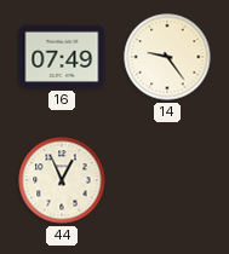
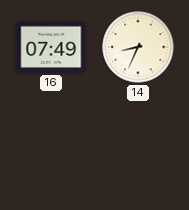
14: 9:24 -> 8:34 (138, 47)
44: 12:56 -> none (62, 180)
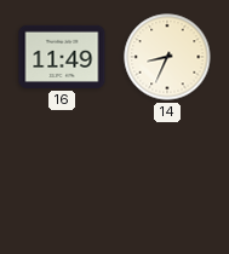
16: 07:49 -> 11:49 (62, 57)
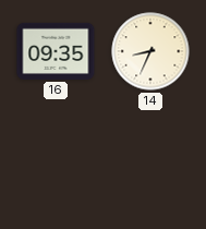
16: 11:49 -> 09:35 (56, 51)
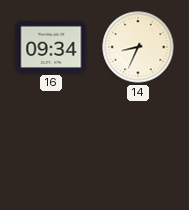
16: 09:35 -> 09:34 (51, 47)
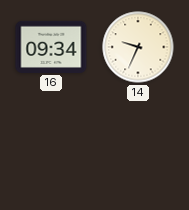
14: 8:34 -> 9:34 (138, 47)
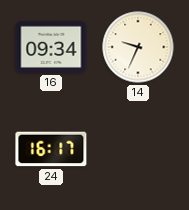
24: none -> 16:17 (51, 149)
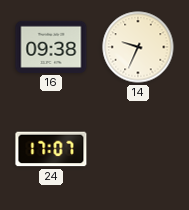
16: 09:34 -> 09:38 (51, 47)
24: 16:17 -> 17:07 (51, 149)
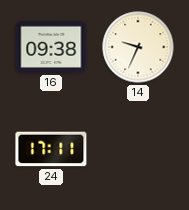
24: 17:07 -> 17:11 (51, 149)
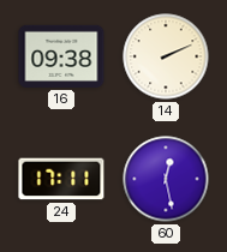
14: 9:34 -> 2:11 (166, 56)
60: none -> 12:28 (166, 179)
